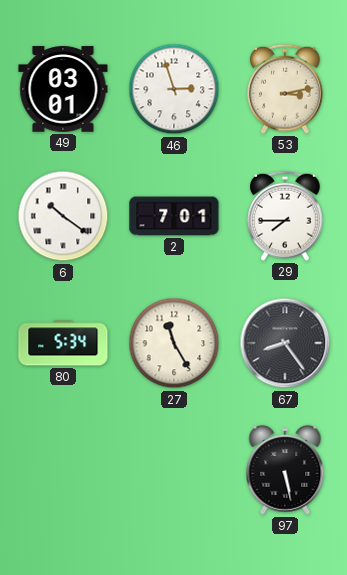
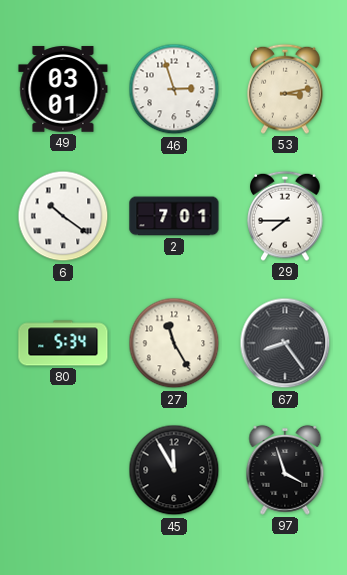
45: none -> 11:55 (174, 470)
97: 5:28 -> 3:57 (285, 470)
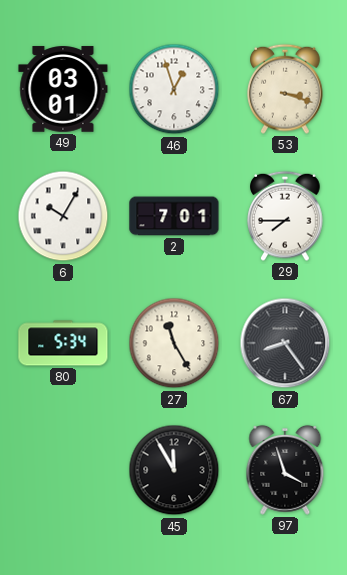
46: 2:57 -> 12:57 (174, 89)
53: 3:13 -> 3:18 (285, 89)
6: 10:21 -> 10:05 (63, 216)
